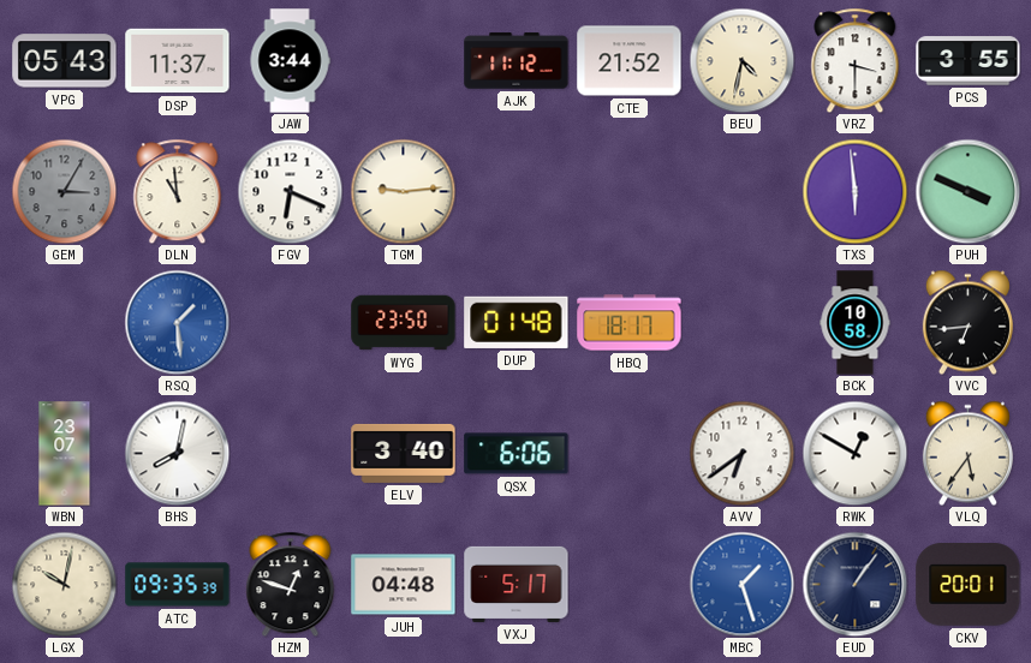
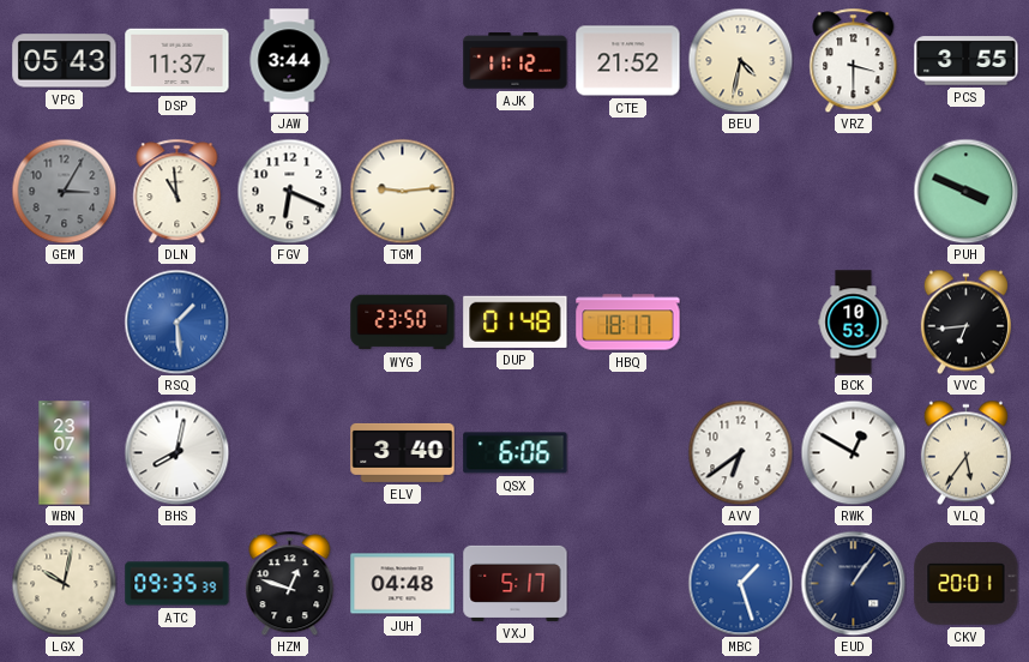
TXS: 5:59 -> none (854, 191)
BCK: 10:58 -> 10:53 (854, 323)
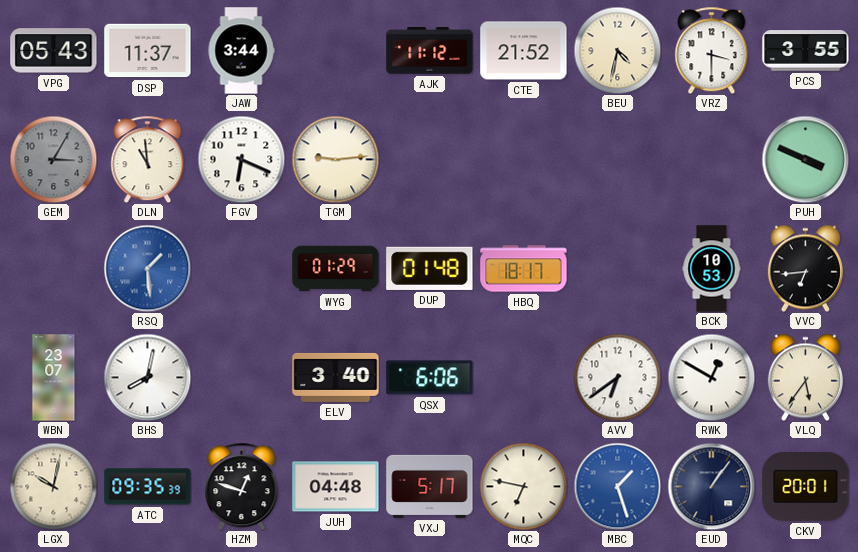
WYG: 23:50 -> 01:29 (336, 269)
MQC: none -> 6:47 (523, 486)
